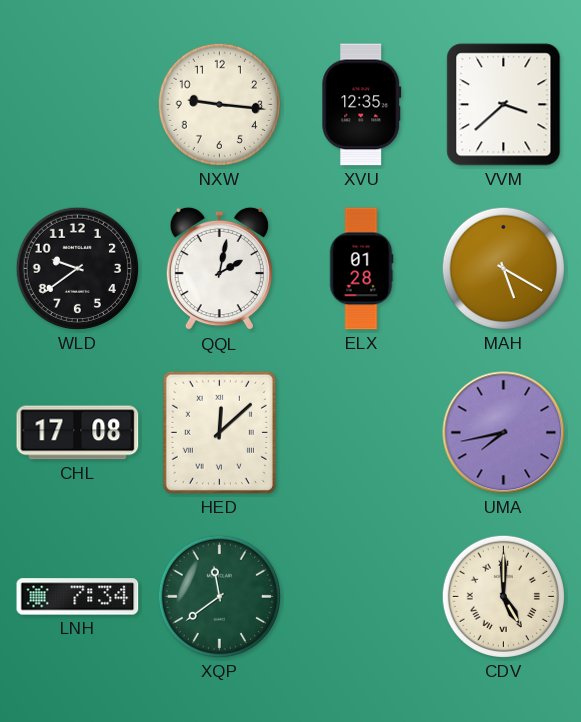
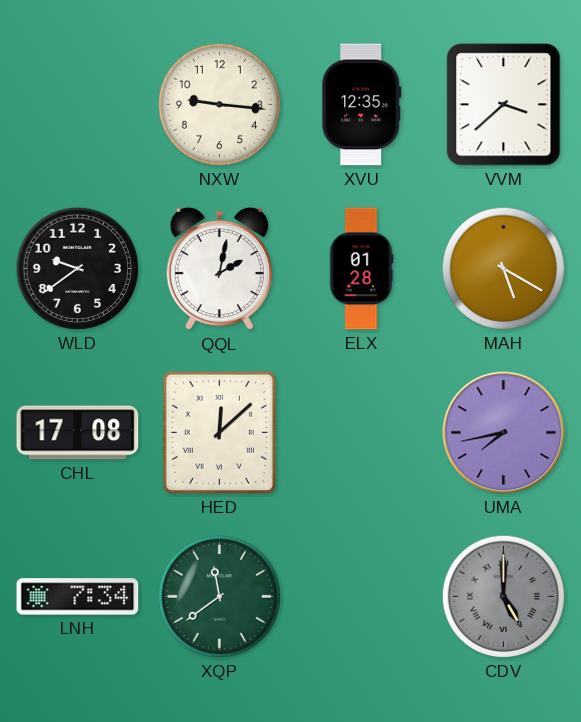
CDV dial: cream -> grey (503, 596)
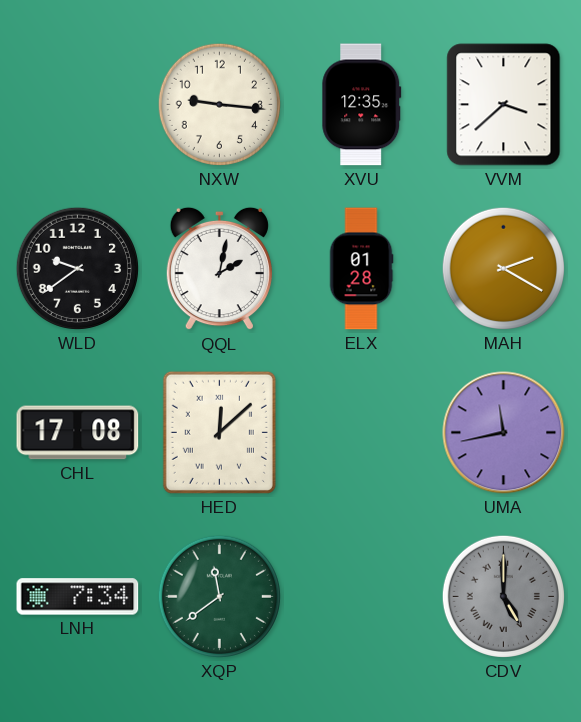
MAH: 5:20 -> 2:20 (503, 268)
UMA: 7:43 -> 11:43 (504, 433)
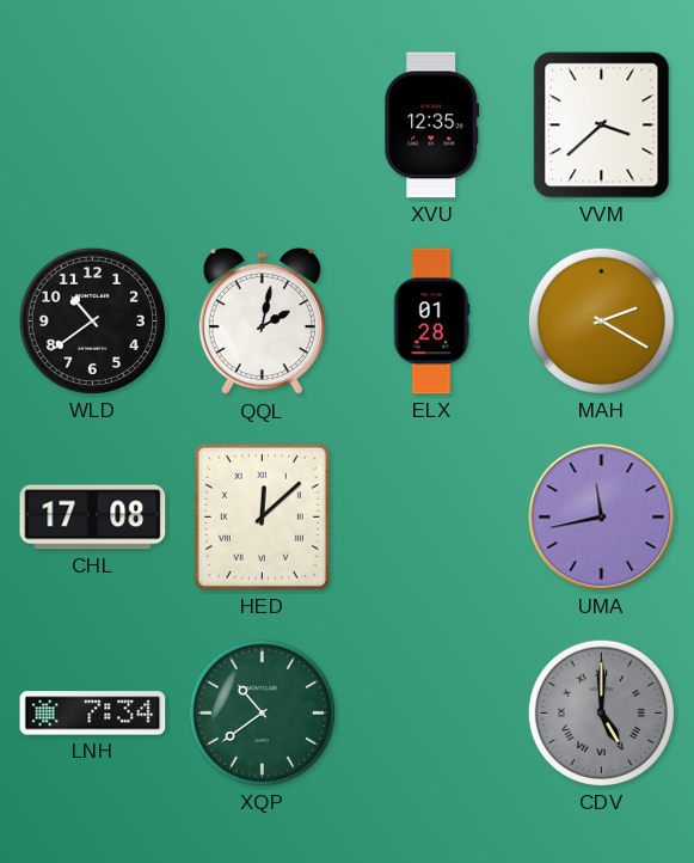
NXW: 9:16 -> none (219, 104)
WLD: 9:39 -> 10:39 (92, 320)
XQP: 11:39 -> 10:39 (262, 712)
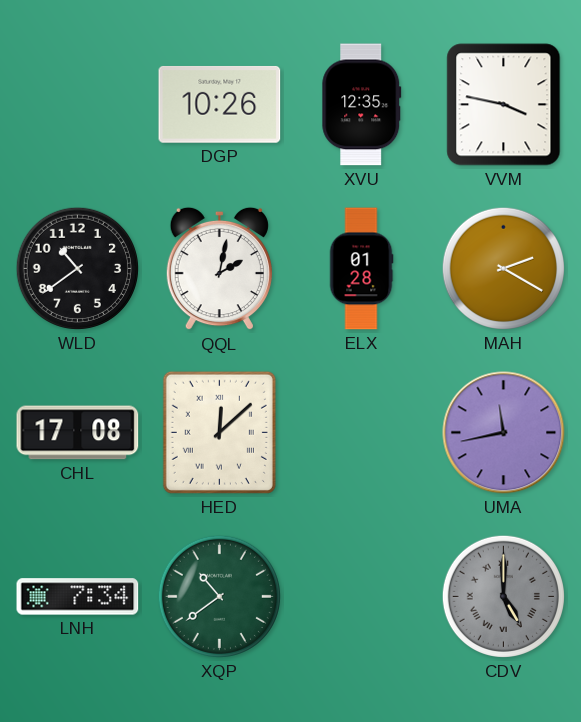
DGP: none -> 10:26 (220, 104)
VVM: 3:38 -> 3:47 (504, 105)
